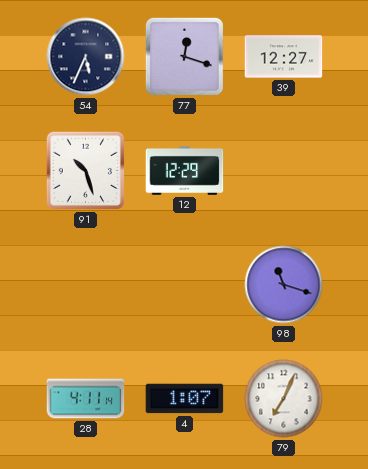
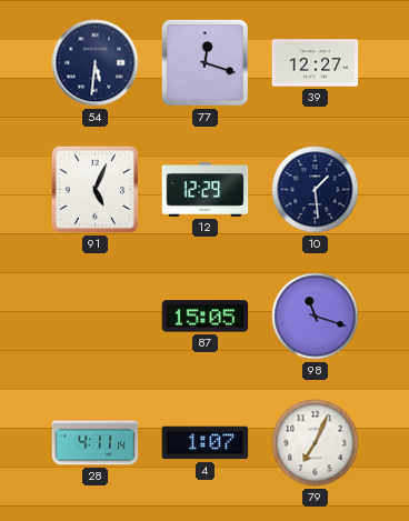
54: 5:34 -> 5:31 (96, 63)
91: 10:27 -> 5:04 (94, 189)
10: none -> 1:29 (316, 190)
87: none -> 15:05 (206, 317)
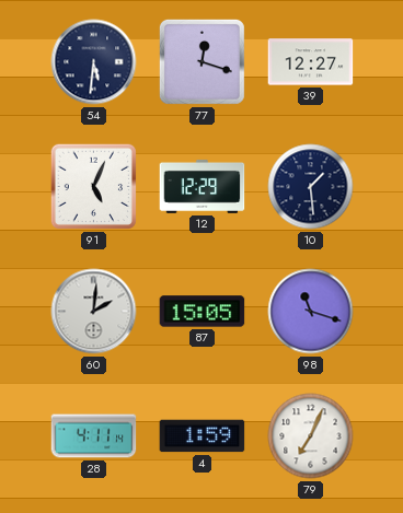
60: none -> 2:01 (94, 312)
4: 1:07 -> 1:59 (203, 436)
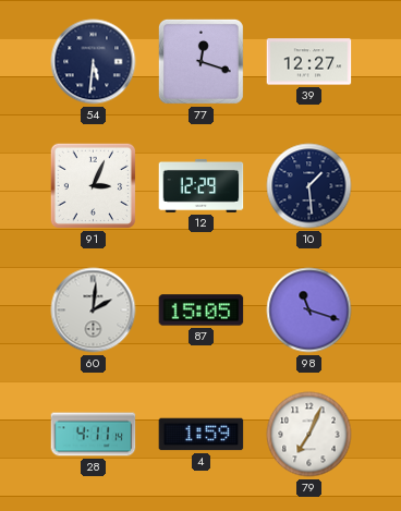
91: 5:04 -> 3:04 (93, 185)
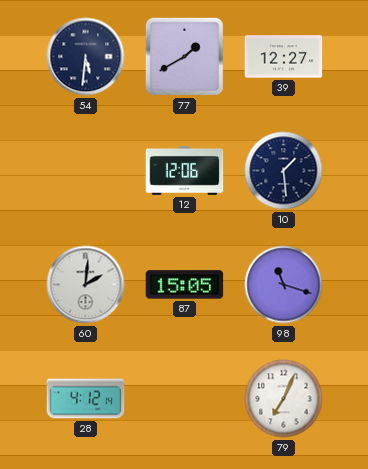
77: 12:18 -> 1:40 (184, 56)
91: 3:04 -> none (93, 185)
12: 12:29 -> 12:06 (185, 170)
28: 4:11 -> 4:12 (86, 399)
4: 1:59 -> none (202, 435)
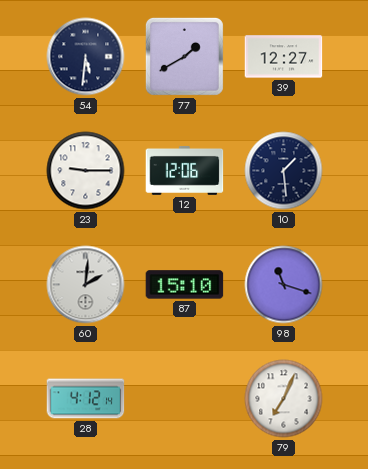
23: none -> 9:15 (86, 171)
87: 15:05 -> 15:10 (185, 285)
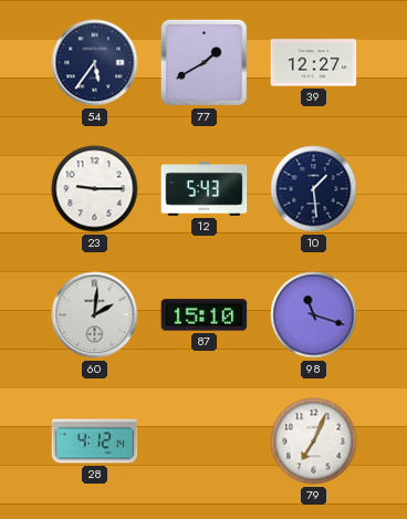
54: 5:31 -> 5:36 (95, 63)
12: 12:06 -> 5:43 (205, 188)
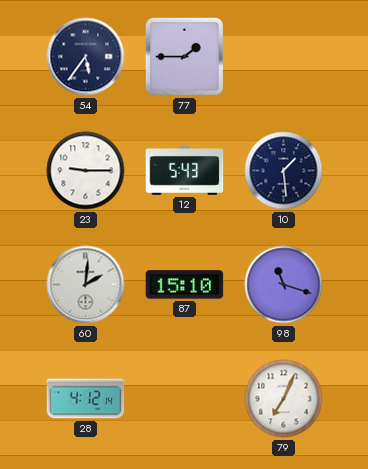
77: 1:40 -> 1:45 (184, 56)
39: 12:27 -> none (314, 63)
